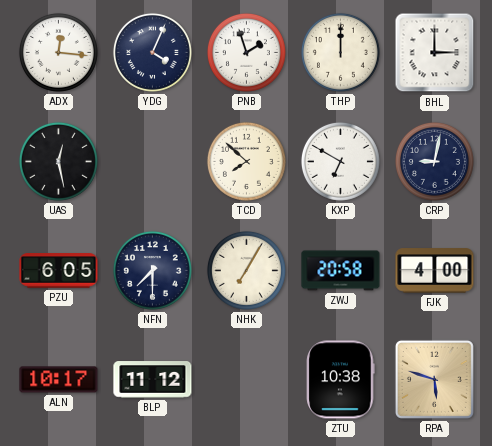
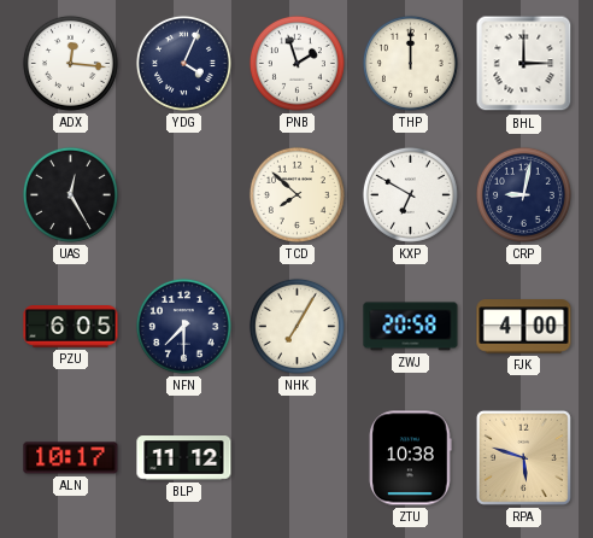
UAS: 12:28 -> 12:25 (70, 194)
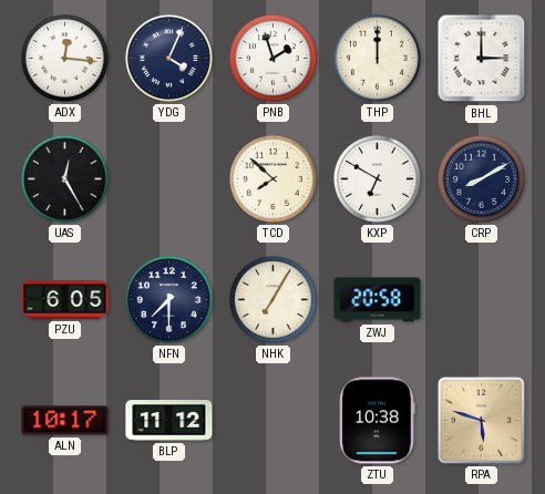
CRP: 9:02 -> 8:10 (481, 178)
FJK: 4:00 -> none (524, 327)
